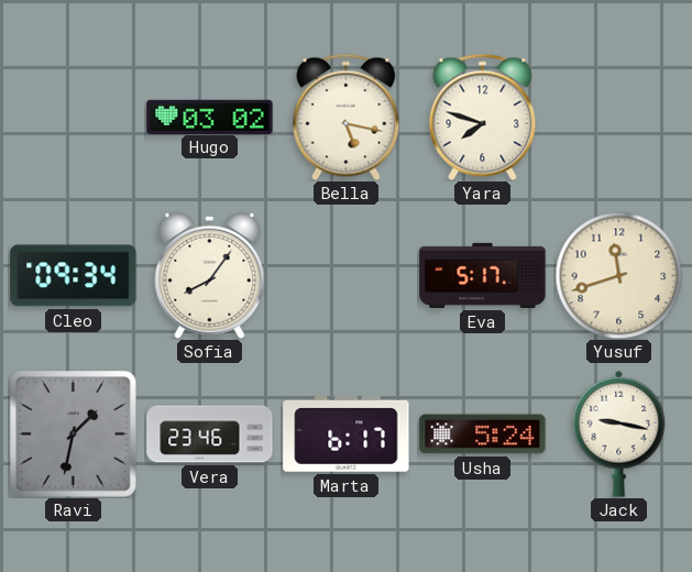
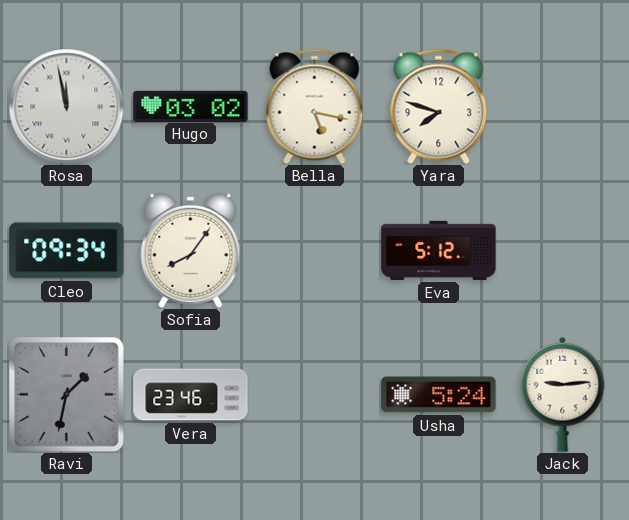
Rosa: none -> 11:58 (66, 106)
Eva: 5:17 -> 5:12 (439, 250)
Yusuf: 11:42 -> none (618, 275)
Marta: 6:17 -> none (347, 435)
Jack: 9:17 -> 9:14 (563, 394)
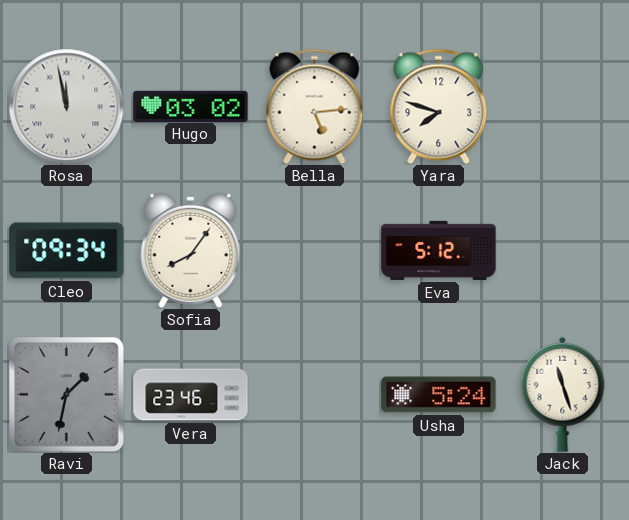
Bella: 5:17 -> 5:14 (315, 106)
Jack: 9:14 -> 11:27 (563, 394)
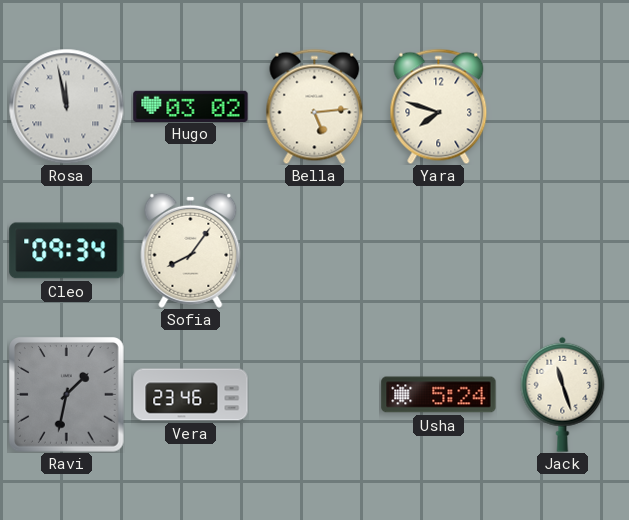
Eva: 5:12 -> none (439, 250)
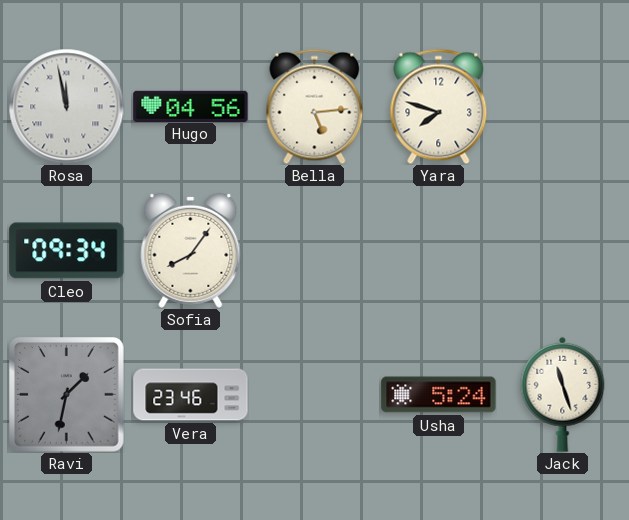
Hugo: 03:02 -> 04:56 (191, 106)
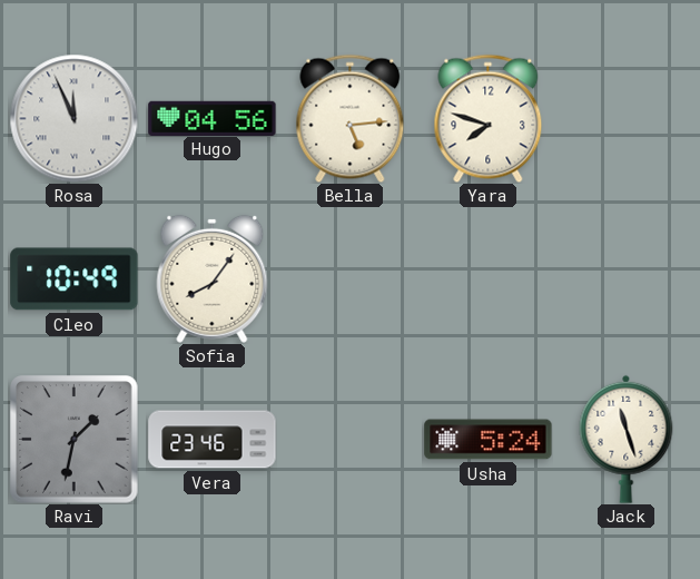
Rosa: 11:58 -> 11:56 (73, 118)
Cleo: 09:34 -> 10:49 (75, 279)
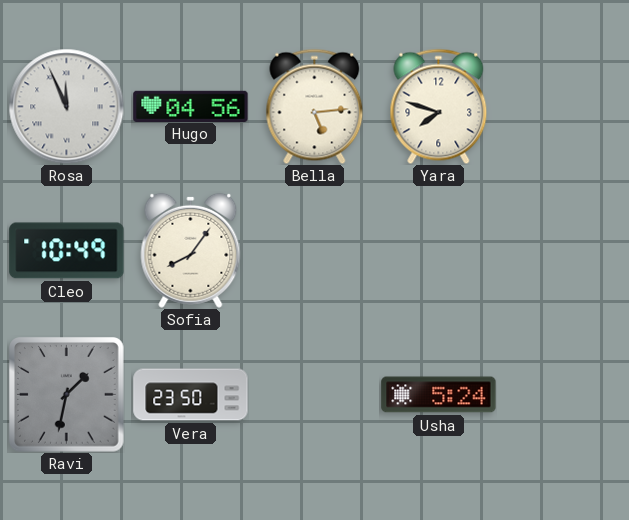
Vera: 23:46 -> 23:50 (191, 395)
Jack: 11:27 -> none (627, 439)
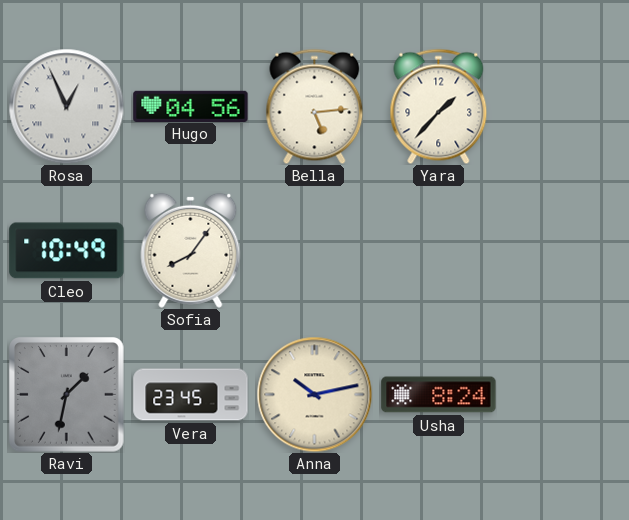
Rosa: 11:56 -> 12:56 (66, 106)
Yara: 7:48 -> 1:37 (439, 106)
Vera: 23:50 -> 23:45 (191, 395)
Anna: none -> 10:13 (314, 394)
Usha: 5:24 -> 8:24 (439, 395)
